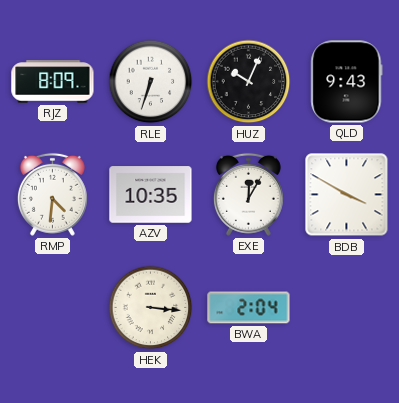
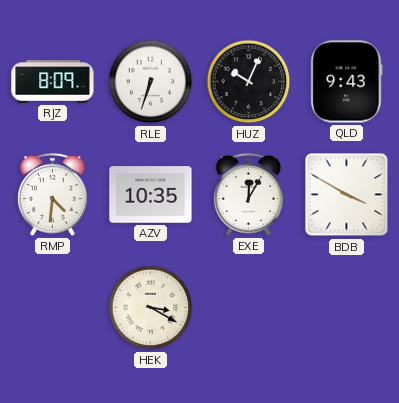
HEK: 3:16 -> 3:20 (151, 308)
BWA: 2:04 -> none (249, 308)
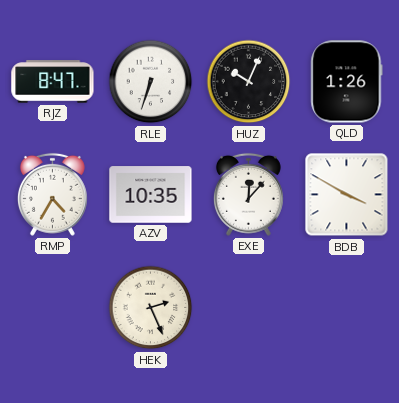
RJZ: 8:09 -> 8:47 (53, 82)
QLD: 9:43 -> 1:26 (347, 82)
RMP: 4:31 -> 4:35 (52, 194)
EXE: 12:05 -> 12:07 (248, 194)
HEK: 3:20 -> 2:26 (151, 308)
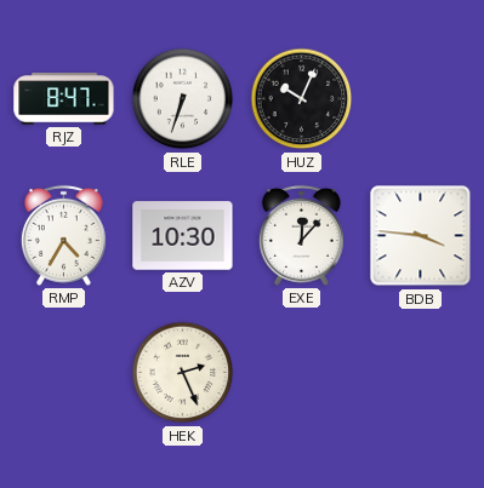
QLD: 1:26 -> none (347, 82)
AZV: 10:35 -> 10:30 (183, 236)
BDB: 3:50 -> 3:46 (421, 236)
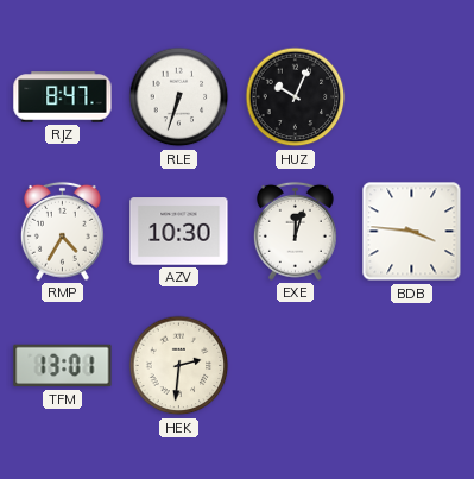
EXE: 12:07 -> 12:03 (295, 231)
TFM: none -> 13:01 (63, 366)
HEK: 2:26 -> 2:31 (179, 366)
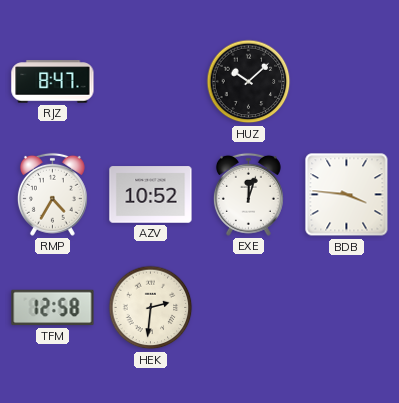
RLE: 6:33 -> none (179, 97)
HUZ: 10:04 -> 10:08 (249, 82)
AZV: 10:30 -> 10:52 (151, 195)
TFM: 13:01 -> 12:58 (53, 308)
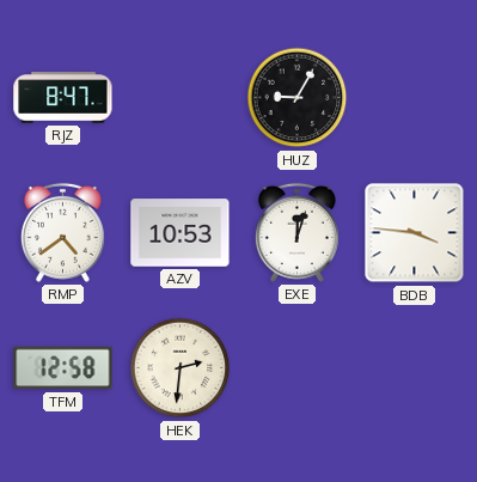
HUZ: 10:08 -> 9:05 (298, 98)
RMP: 4:35 -> 4:39 (62, 232)
AZV: 10:52 -> 10:53 (181, 233)
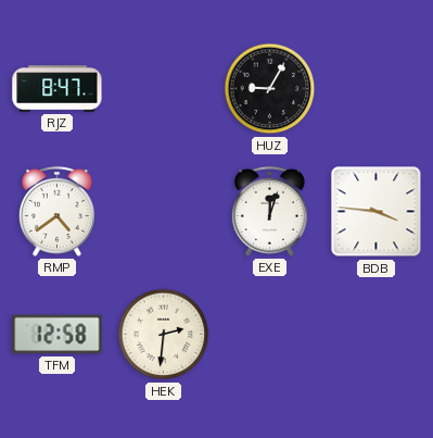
AZV: 10:53 -> none (181, 233)
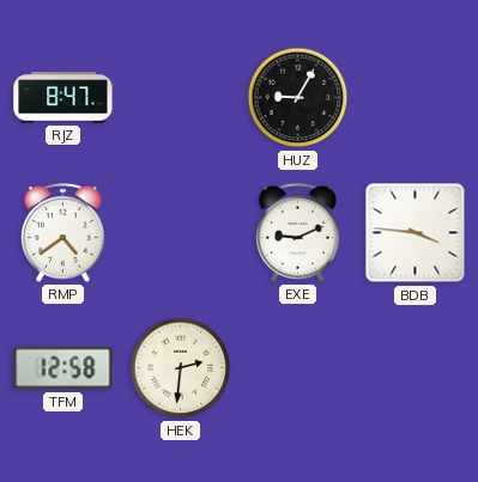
EXE: 12:03 -> 9:11 (297, 232)
